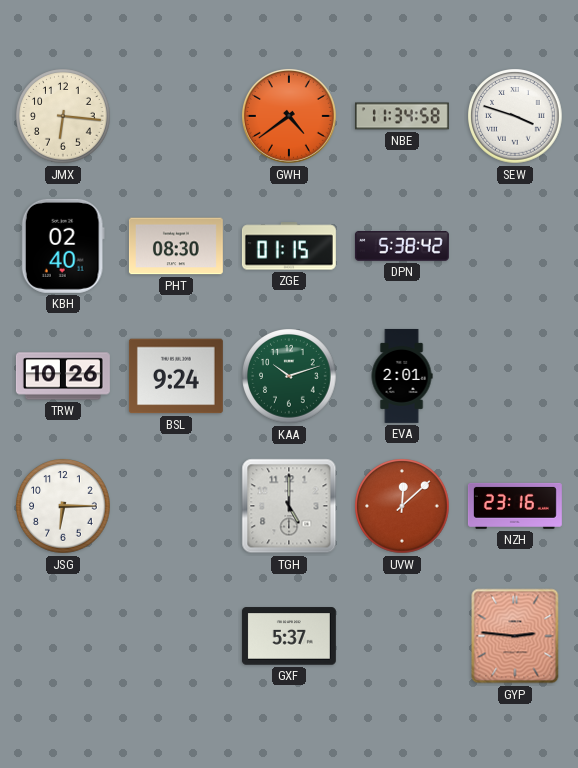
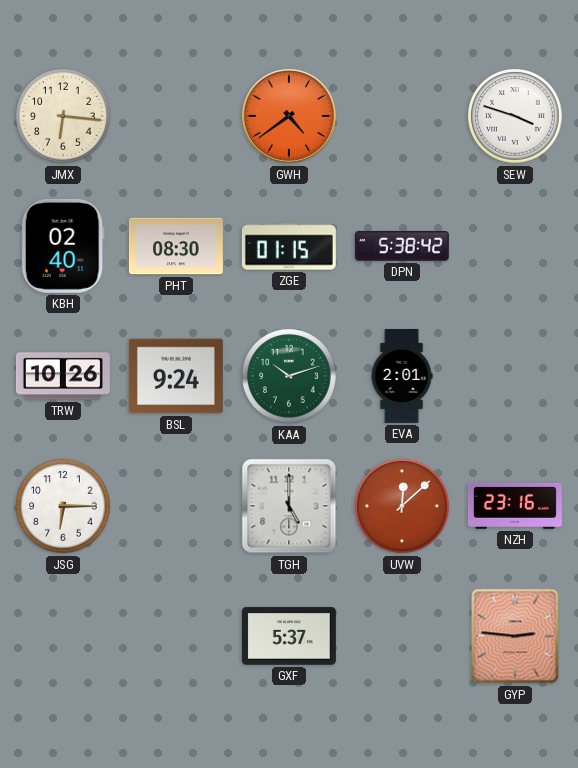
NBE: 11:34 -> none (402, 116)
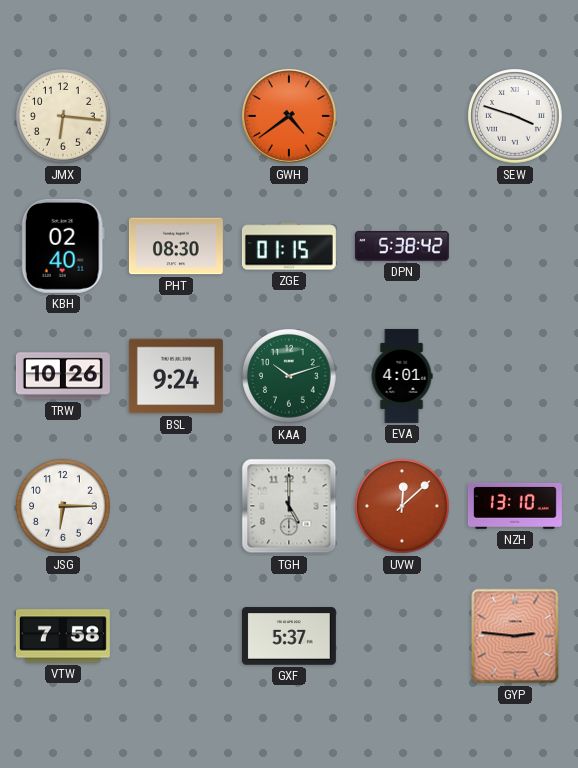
EVA: 2:01 -> 4:01 (402, 376)
NZH: 23:16 -> 13:10 (515, 506)
VTW: none -> 7:58 (63, 636)
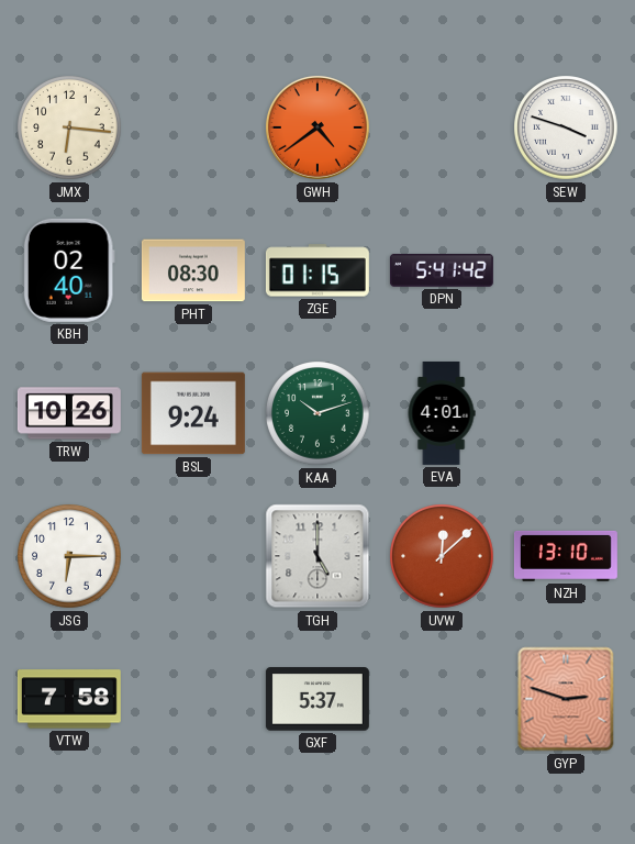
DPN: 5:38 -> 5:41 (442, 270)
GYP: 2:46 -> 2:48 (566, 699)
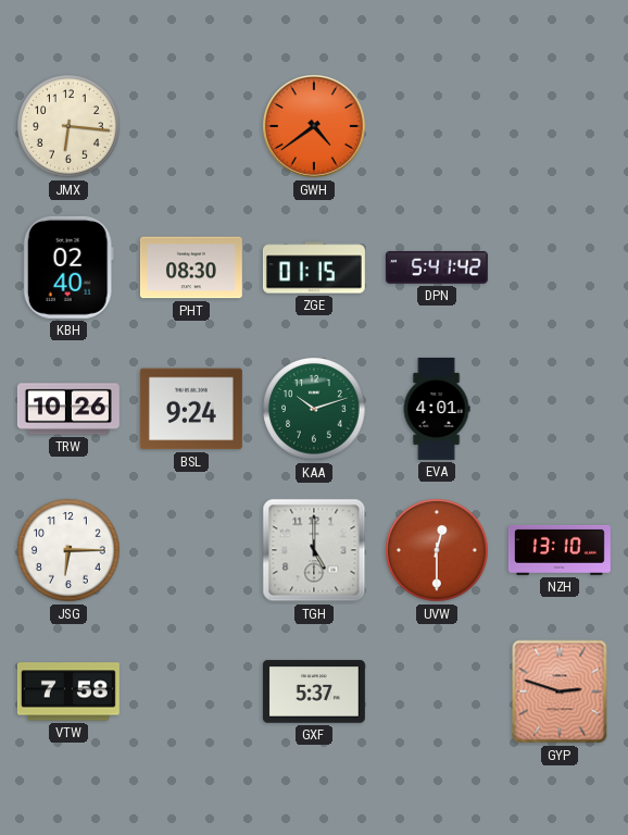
SEW: 3:48 -> none (566, 127)
UVW: 12:08 -> 12:30 (437, 550)
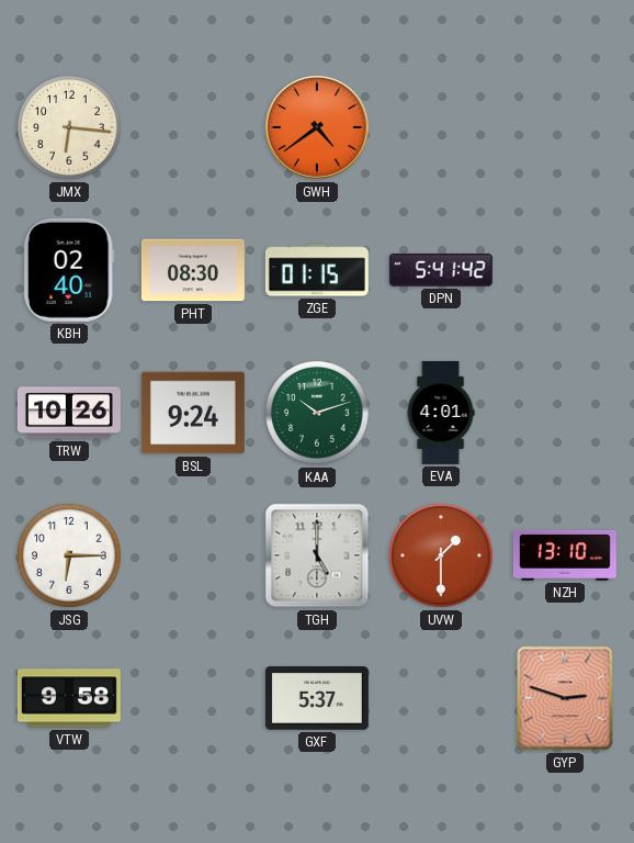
UVW: 12:30 -> 1:30 (441, 555)
VTW: 7:58 -> 9:58 (69, 698)
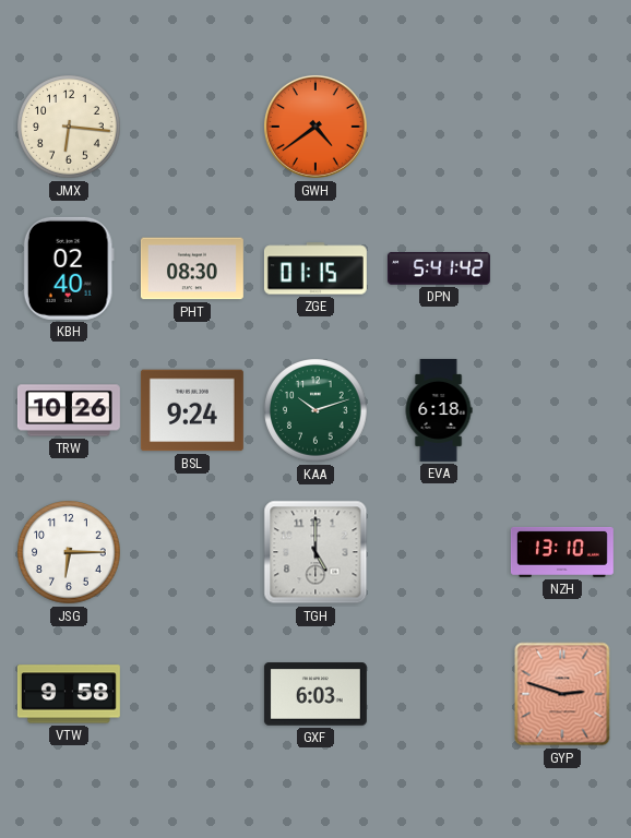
EVA: 4:01 -> 6:18 (439, 410)
UVW: 1:30 -> none (441, 555)
GXF: 5:37 -> 6:03 (315, 694)
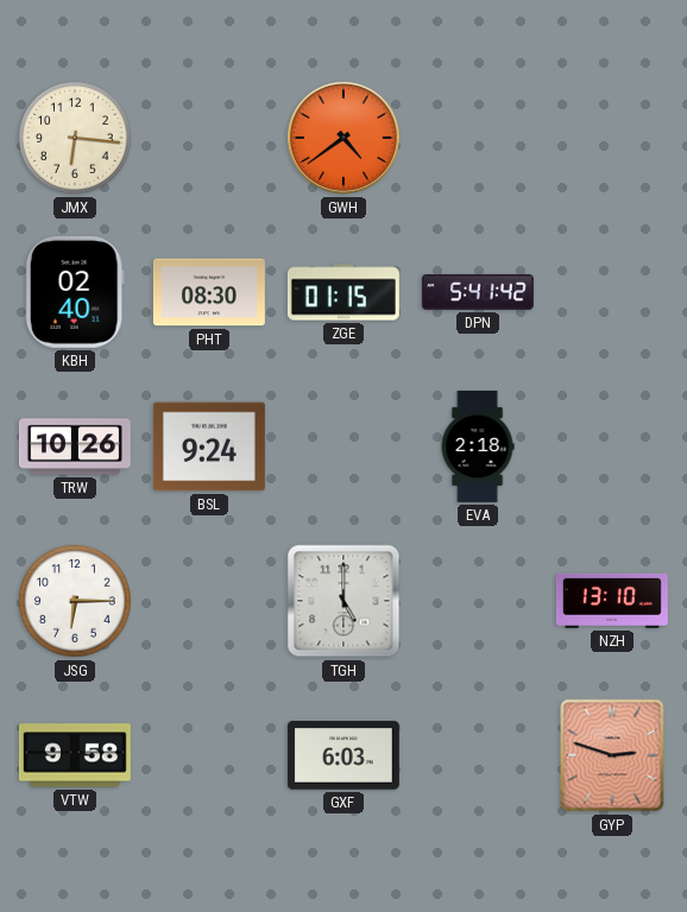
KAA: 10:12 -> none (315, 410)
EVA: 6:18 -> 2:18 (478, 446)
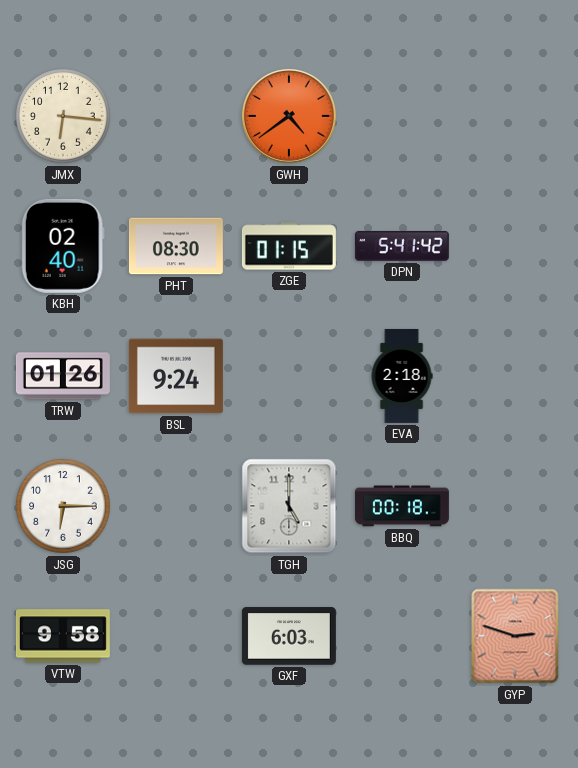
TRW: 10:26 -> 01:26 (63, 376)
BBQ: none -> 00:18 (402, 506)
NZH: 13:10 -> none (612, 601)
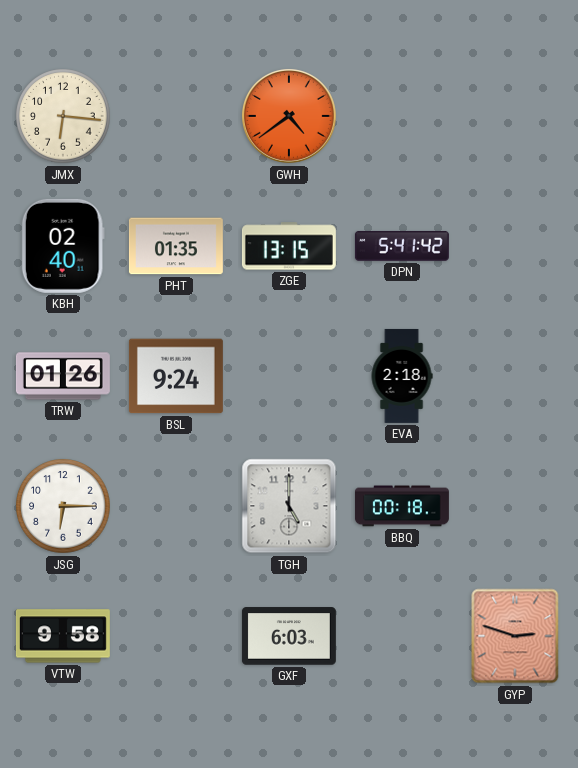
PHT: 08:30 -> 01:35 (176, 246)
ZGE: 01:15 -> 13:15 (289, 246)
